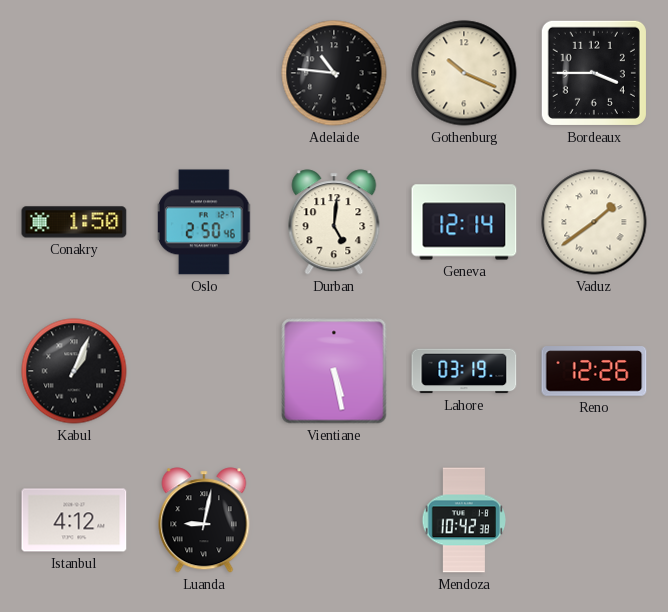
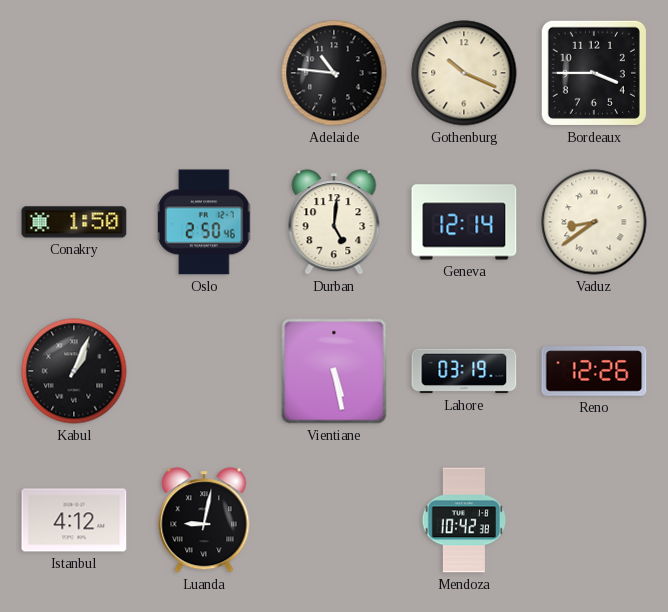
Vaduz: 1:39 -> 8:39 (594, 222)
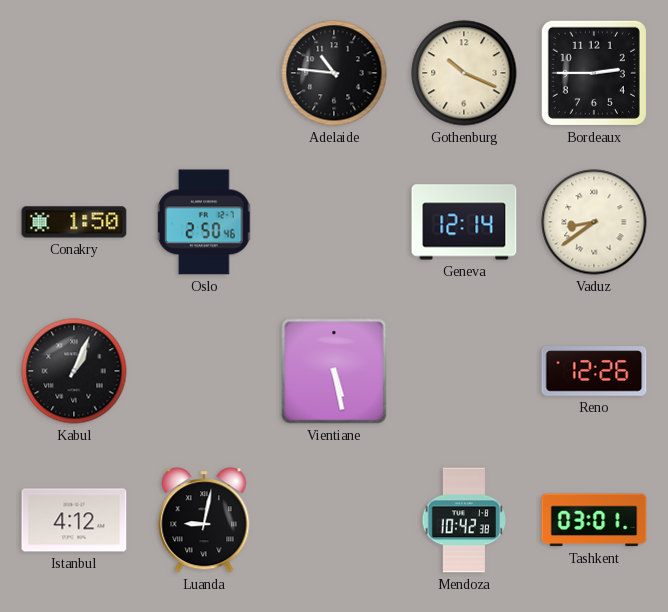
Bordeaux: 3:45 -> 2:45 (594, 73)
Durban: 5:01 -> none (334, 222)
Lahore: 03:19 -> none (464, 371)
Tashkent: none -> 03:01 (594, 520)
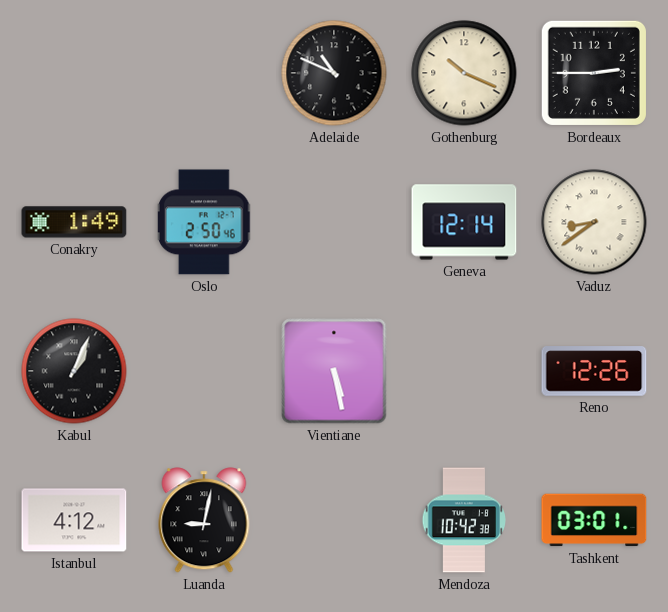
Adelaide: 10:46 -> 10:49 (334, 73)
Conakry: 1:50 -> 1:49 (74, 222)
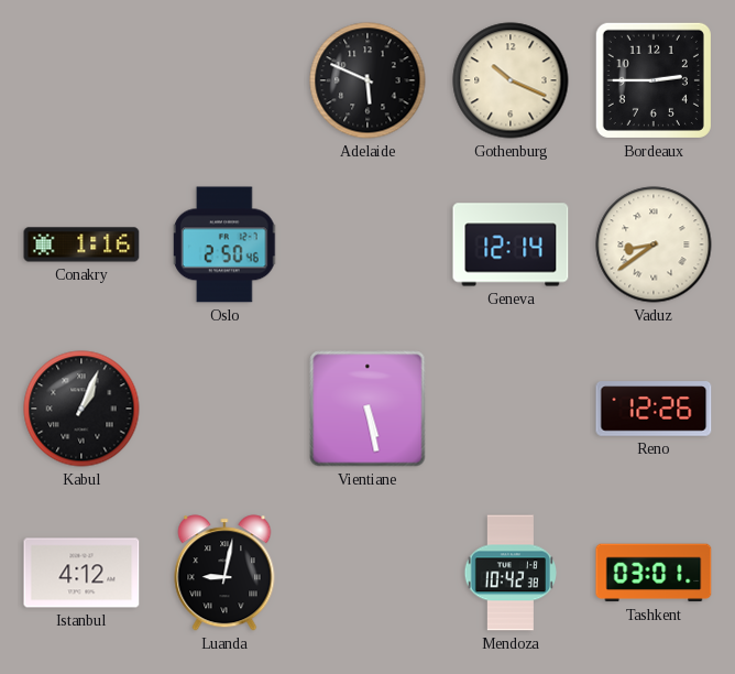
Adelaide: 10:49 -> 5:49 (367, 80)
Conakry: 1:49 -> 1:16 (81, 244)
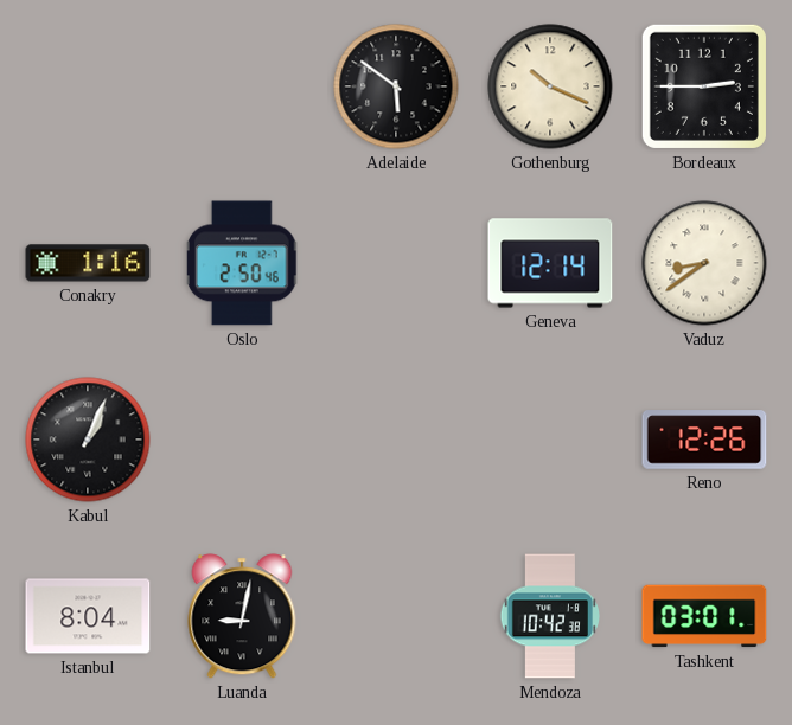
Adelaide: 5:49 -> 5:51 (396, 86)
Vientiane: 5:28 -> none (367, 409)
Istanbul: 4:12 -> 8:04 (88, 616)
